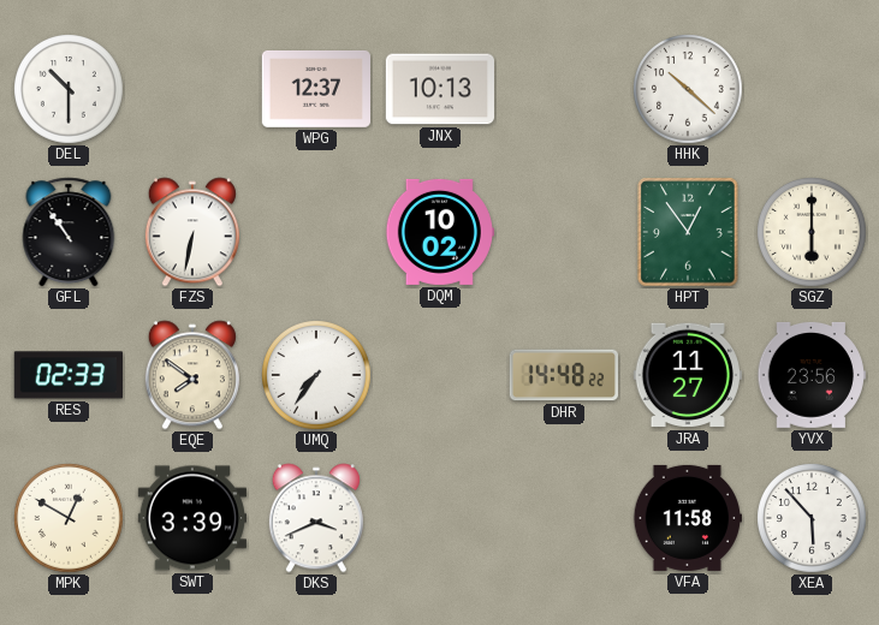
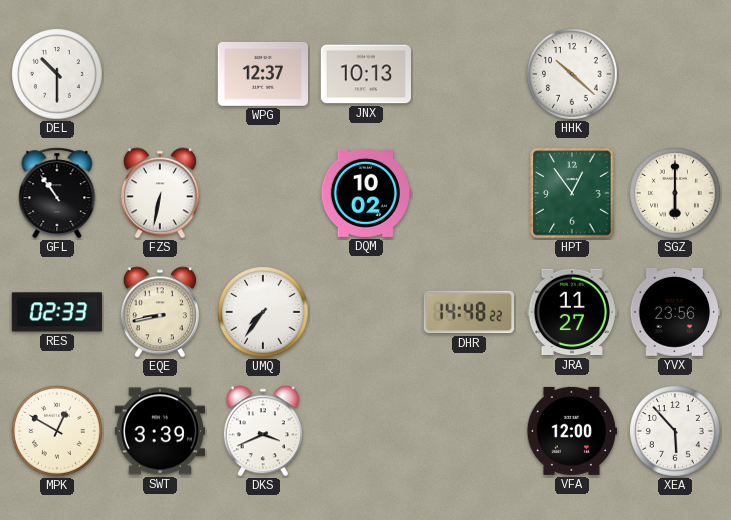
EQE: 7:51 -> 8:43 (160, 312)
VFA: 11:58 -> 12:00 (571, 431)
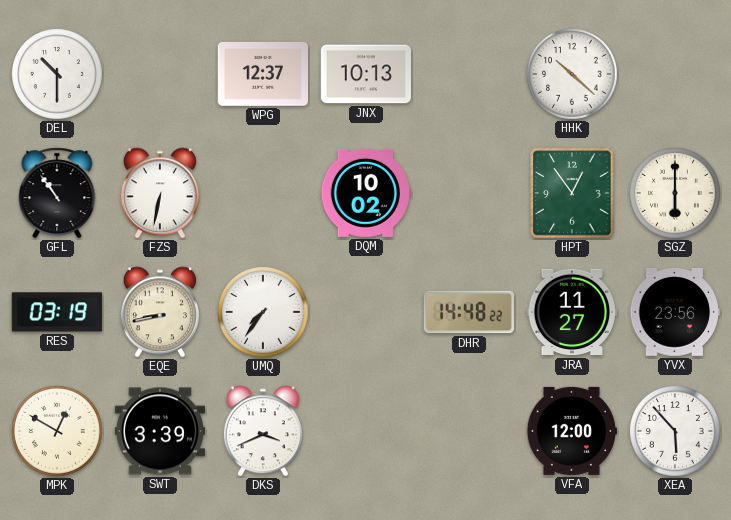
RES: 02:33 -> 03:19 (56, 312)
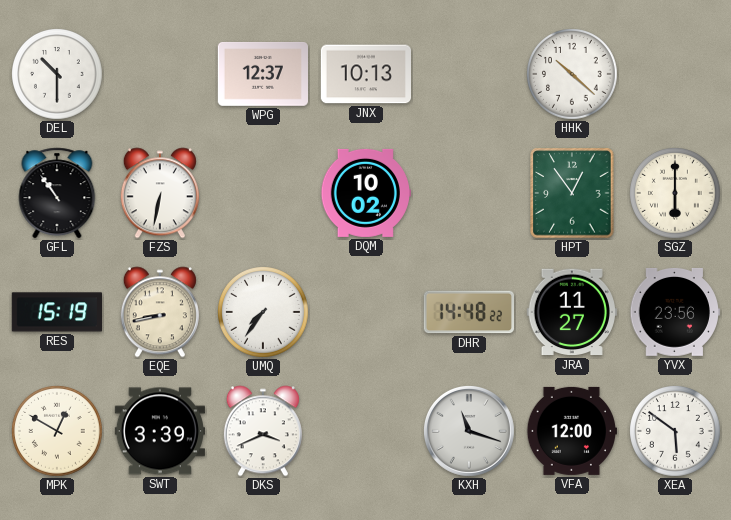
RES: 03:19 -> 15:19 (56, 312)
KXH: none -> 11:18 (469, 431)
XEA: 5:53 -> 5:51 (676, 432)
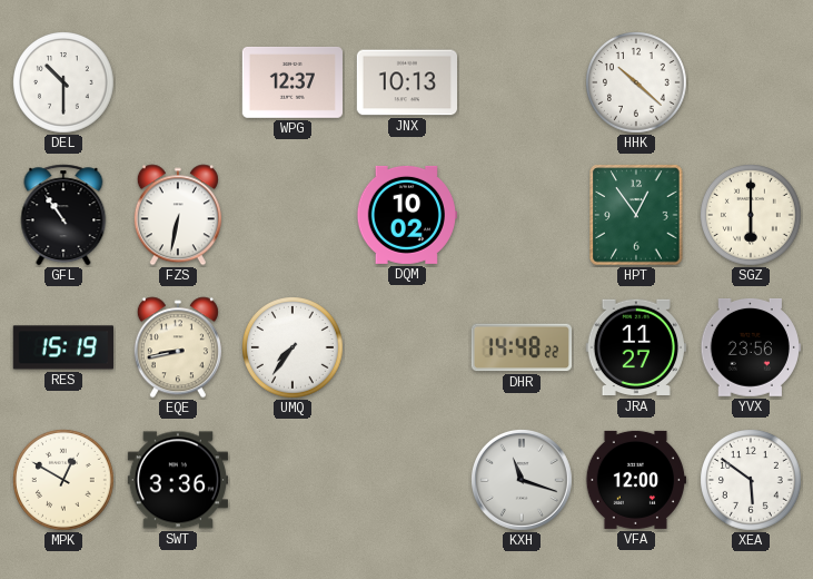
SWT: 3:39 -> 3:36 (177, 480)
DKS: 3:41 -> none (263, 431)
